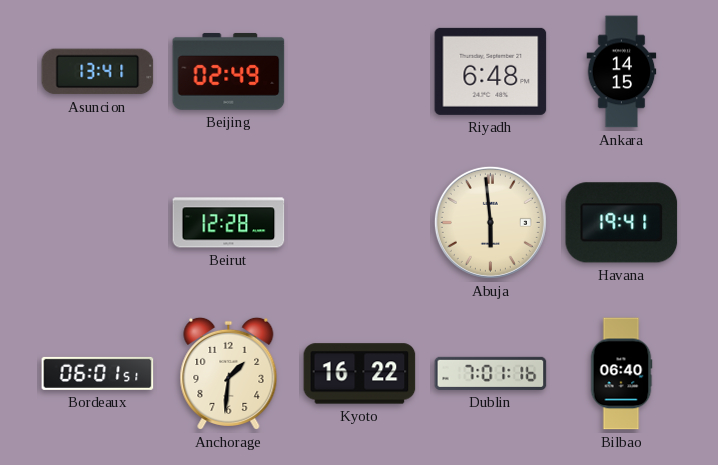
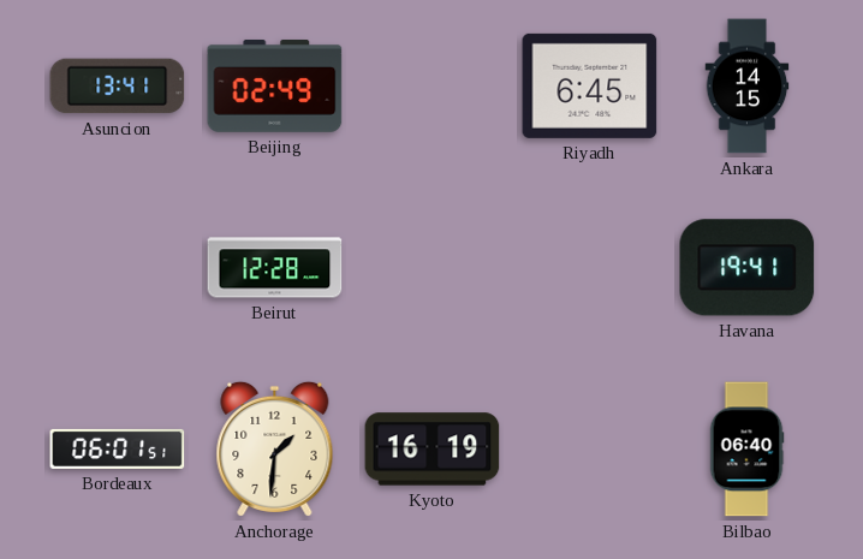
Riyadh: 6:48 -> 6:45 (590, 85)
Abuja: 5:59 -> none (490, 222)
Kyoto: 16:22 -> 16:19 (433, 450)
Dublin: 7:01 -> none (491, 373)
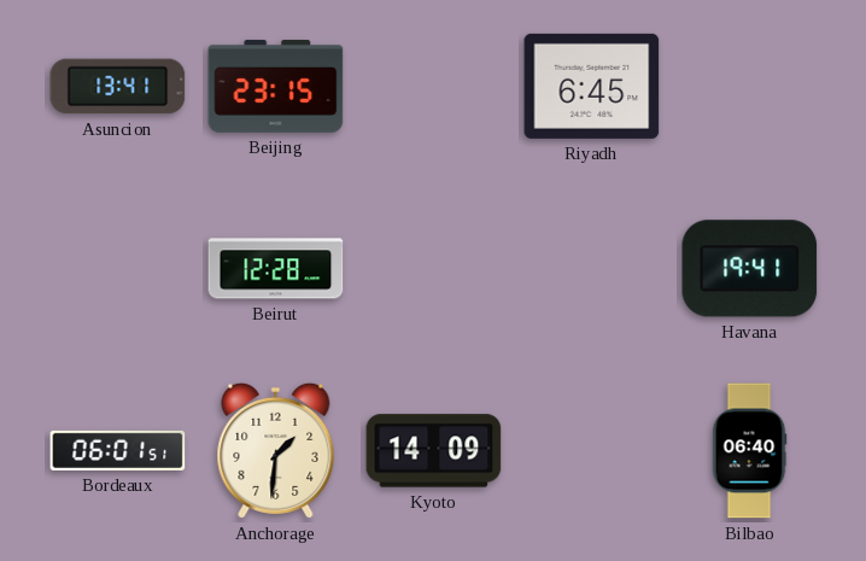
Beijing: 02:49 -> 23:15 (276, 87)
Ankara: 14:15 -> none (748, 87)
Kyoto: 16:19 -> 14:09 (434, 451)
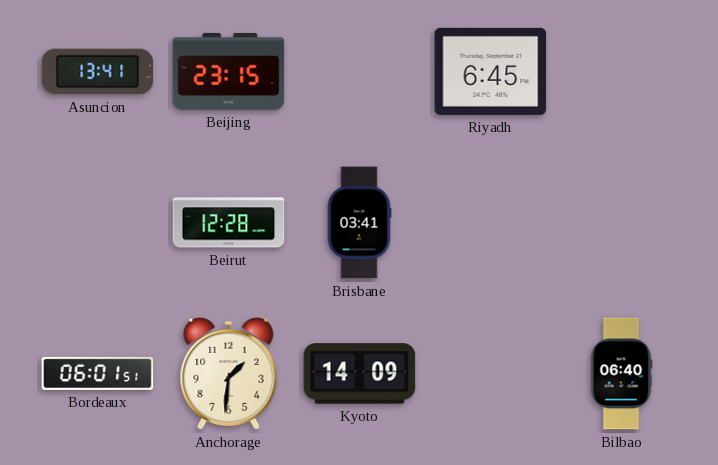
Brisbane: none -> 03:41 (359, 223)
Havana: 19:41 -> none (750, 269)
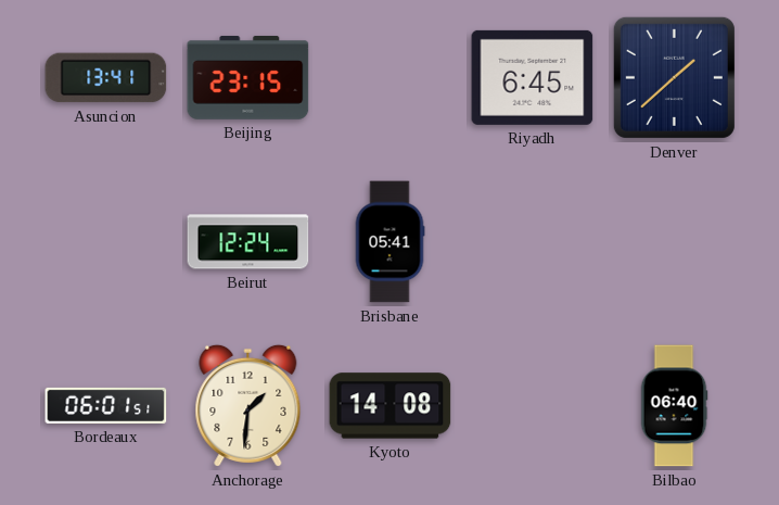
Denver: none -> 1:38 (674, 77)
Beirut: 12:28 -> 12:24 (248, 242)
Brisbane: 03:41 -> 05:41 (389, 242)
Kyoto: 14:09 -> 14:08 (391, 406)
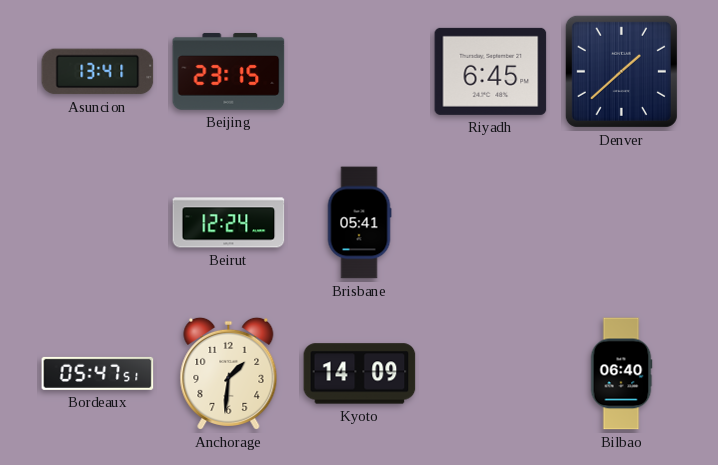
Bordeaux: 06:01 -> 05:47 (98, 373)
Kyoto: 14:08 -> 14:09 (360, 374)
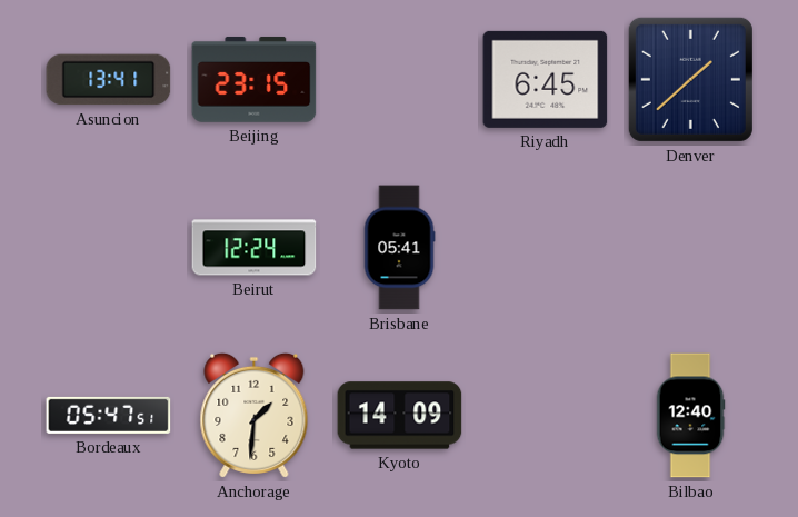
Bilbao: 06:40 -> 12:40 (690, 416)
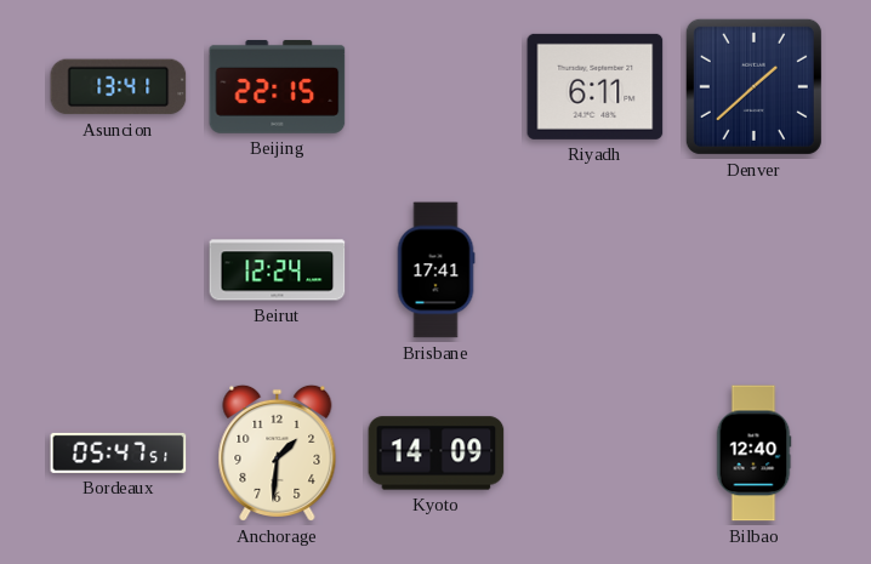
Beijing: 23:15 -> 22:15 (278, 87)
Riyadh: 6:45 -> 6:11 (596, 86)
Brisbane: 05:41 -> 17:41 (435, 270)
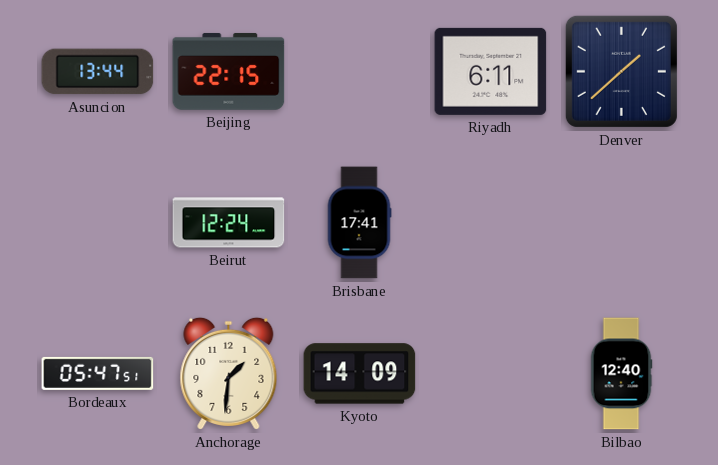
Asuncion: 13:41 -> 13:44 (98, 72)
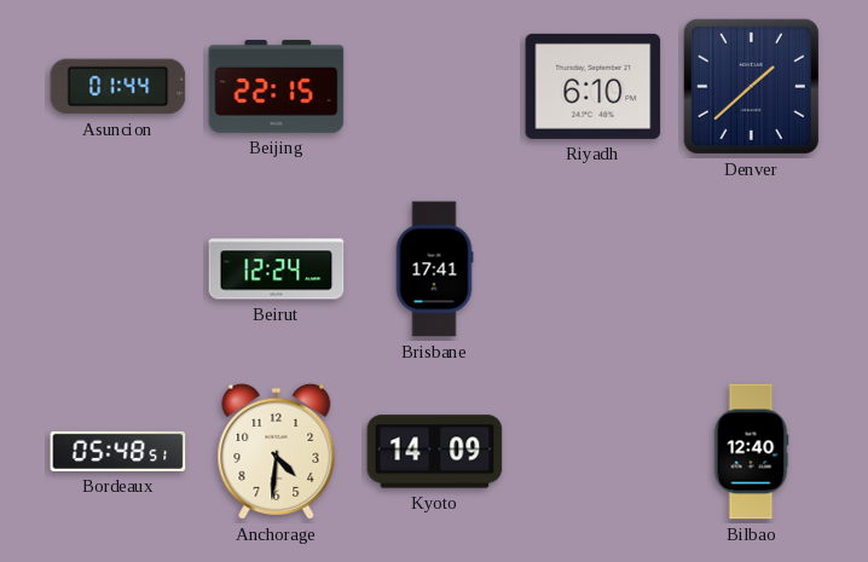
Asuncion: 13:44 -> 01:44 (118, 87)
Riyadh: 6:11 -> 6:10 (594, 86)
Bordeaux: 05:47 -> 05:48 (118, 451)
Anchorage: 1:31 -> 4:31 (277, 451)
